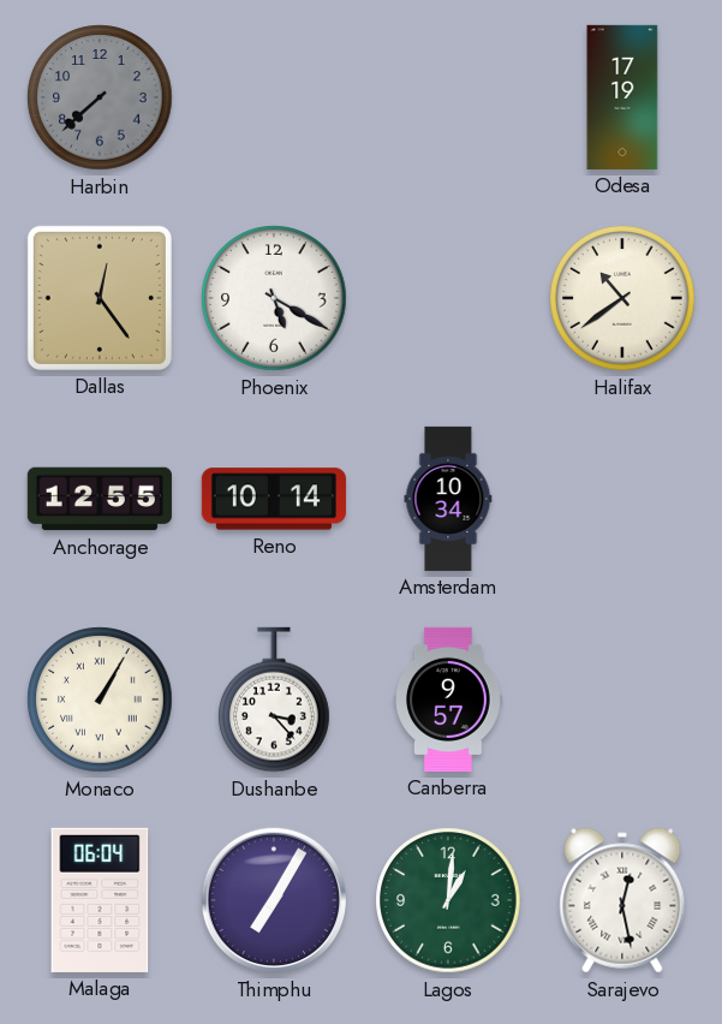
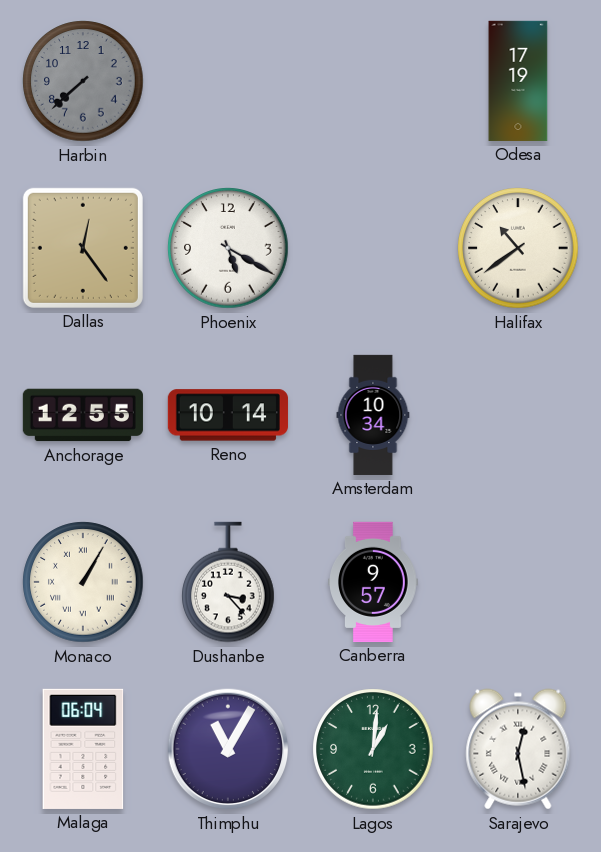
Thimphu: 7:05 -> 11:05 (228, 749)
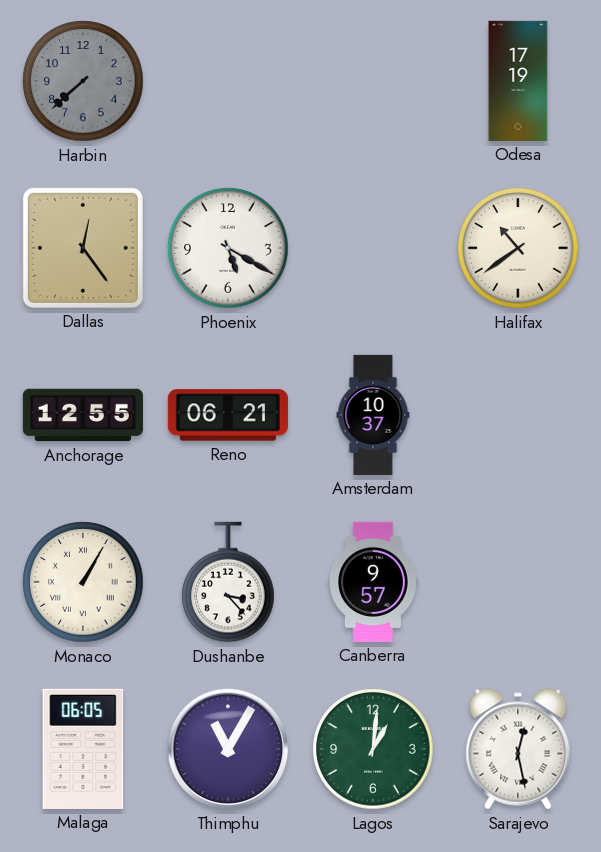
Reno: 10:14 -> 06:21 (228, 415)
Amsterdam: 10:34 -> 10:37 (373, 415)
Malaga: 06:04 -> 06:05 (83, 749)
